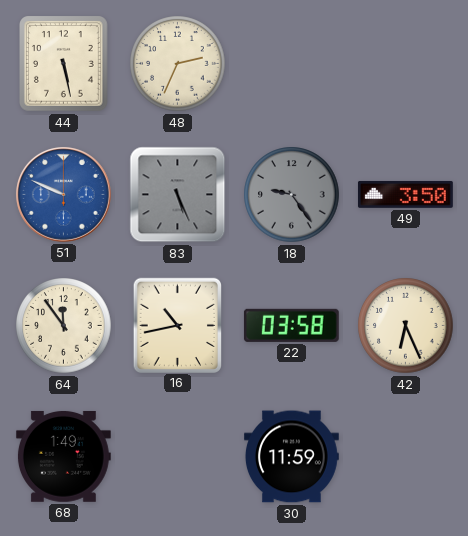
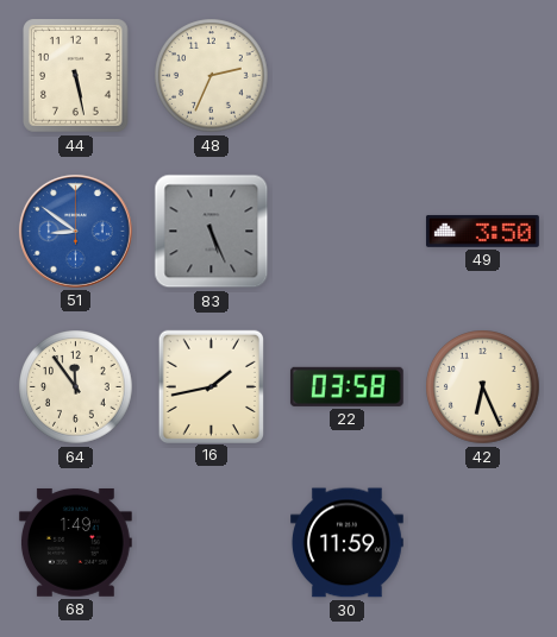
51: 9:49 -> 8:51 (75, 231)
18: 9:24 -> none (292, 195)
16: 10:43 -> 1:43 (211, 386)
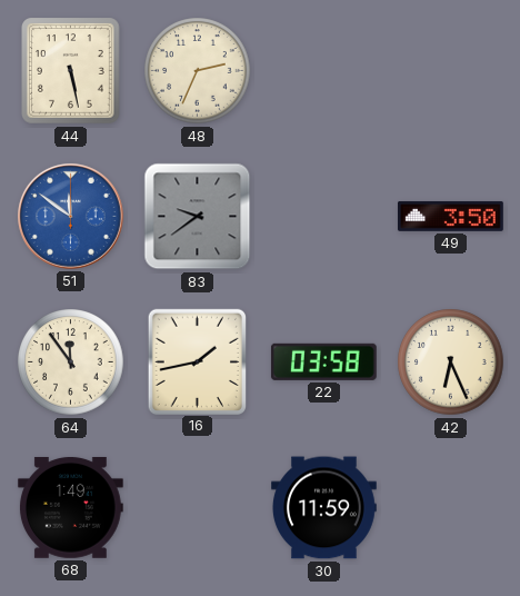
51: 8:51 -> 11:51 (70, 216)
83: 5:26 -> 9:39 (198, 217)
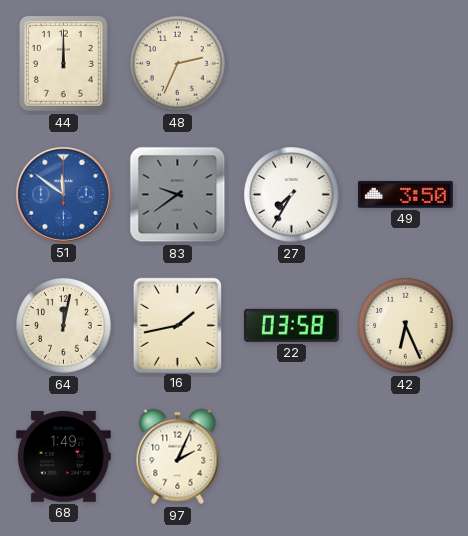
44: 5:28 -> 12:00 (64, 64)
27: none -> 7:35 (292, 195)
64: 11:54 -> 12:02 (64, 326)
97: none -> 2:04 (178, 457)
30: 11:59 -> none (324, 508)
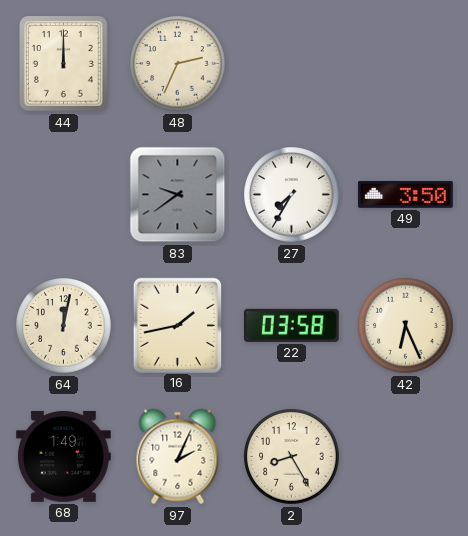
51: 11:51 -> none (63, 194)
2: none -> 8:25 (292, 457)
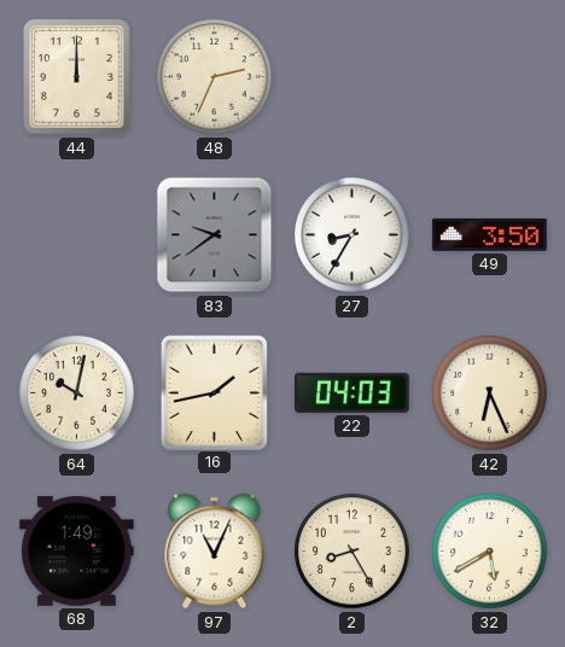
27: 7:35 -> 8:35 (353, 235)
64: 12:02 -> 10:02 (77, 394)
22: 03:58 -> 04:03 (351, 392)
97: 2:04 -> 11:04 (215, 552)
32: none -> 5:40 (490, 552)
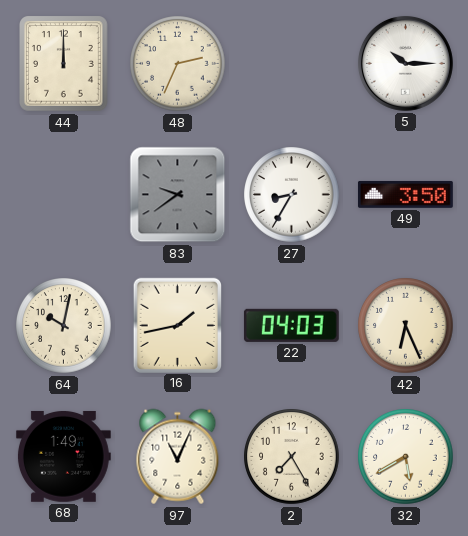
5: none -> 10:15 (405, 63)
2: 8:25 -> 7:25 (292, 457)
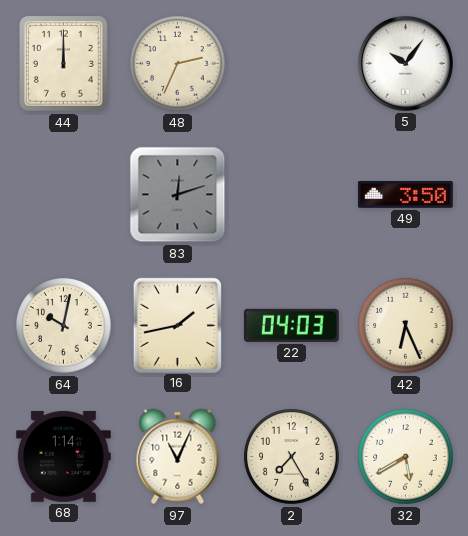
5: 10:15 -> 10:06 (405, 63)
83: 9:39 -> 12:12 (178, 195)
27: 8:35 -> none (292, 195)
68: 1:49 -> 1:14 (63, 456)
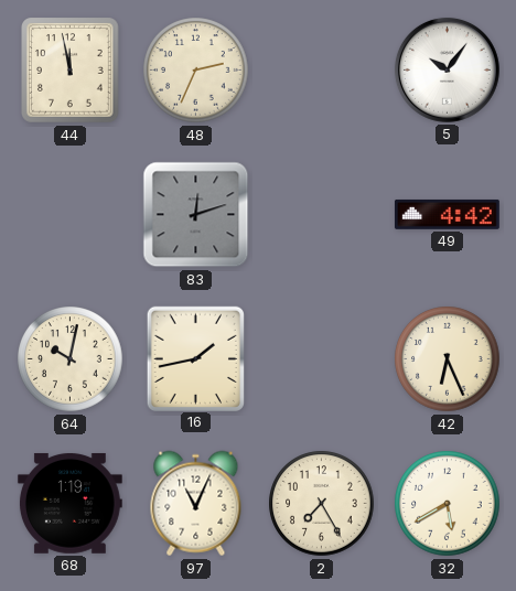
44: 12:00 -> 11:58 (71, 71)
49: 3:50 -> 4:42 (447, 214)
22: 04:03 -> none (291, 325)
68: 1:14 -> 1:19 (69, 503)
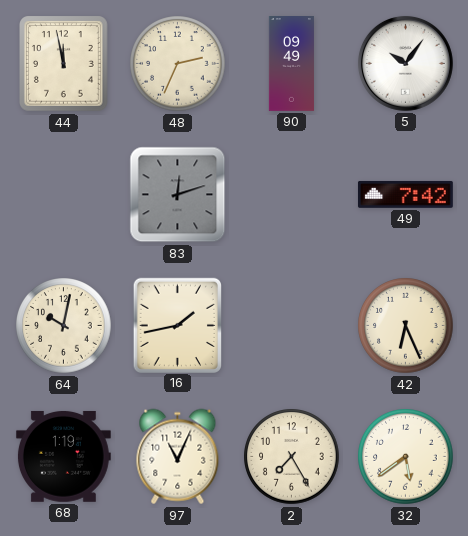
90: none -> 09:49 (291, 64)
49: 4:42 -> 7:42 (405, 194)
32: 5:40 -> 5:39 (406, 457)
